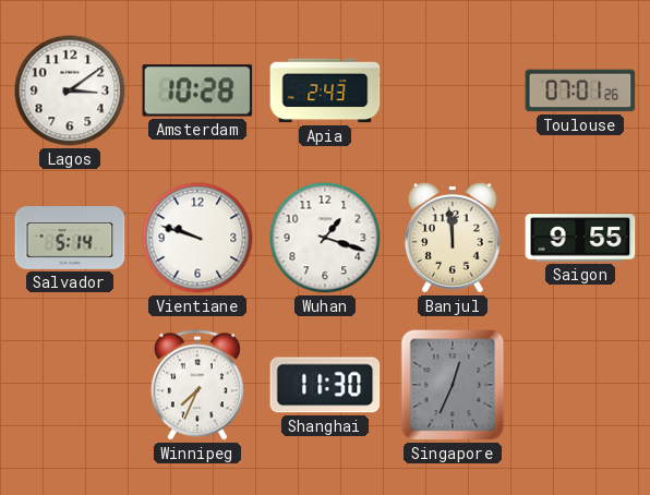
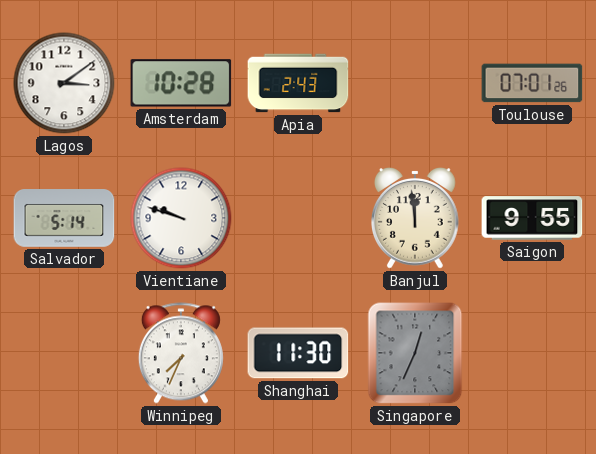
Wuhan: 1:18 -> none (325, 238)
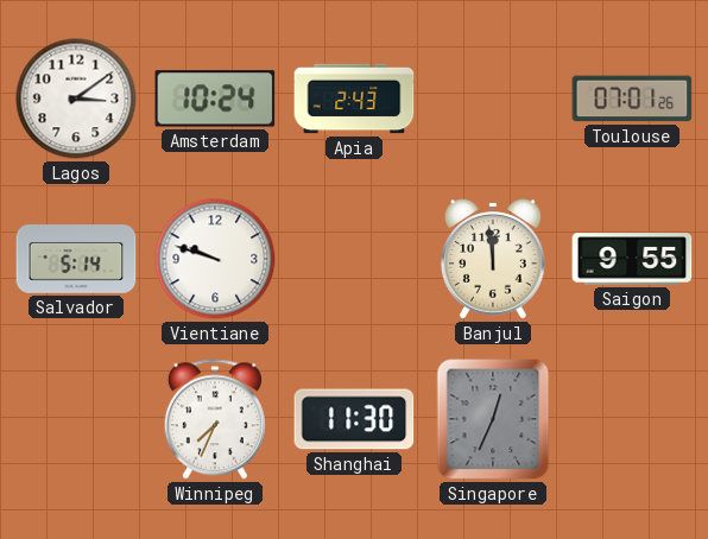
Amsterdam: 10:28 -> 10:24 (215, 99)
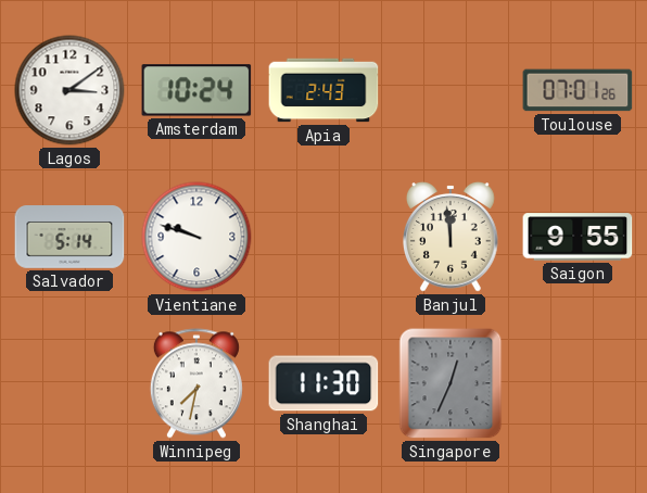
Winnipeg: 7:34 -> 7:32 (196, 383)
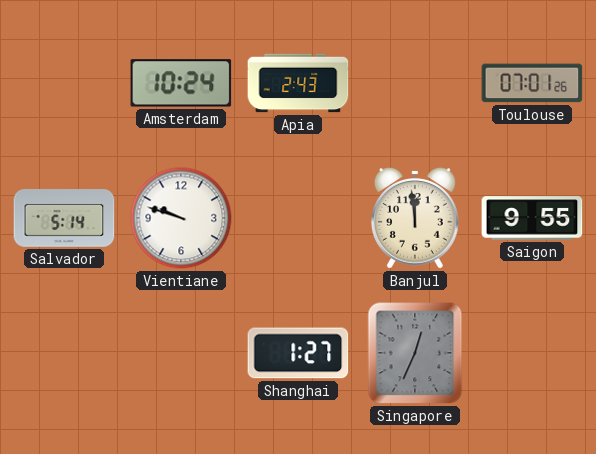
Lagos: 3:09 -> none (69, 90)
Winnipeg: 7:32 -> none (196, 383)
Shanghai: 11:30 -> 1:27 (298, 353)
